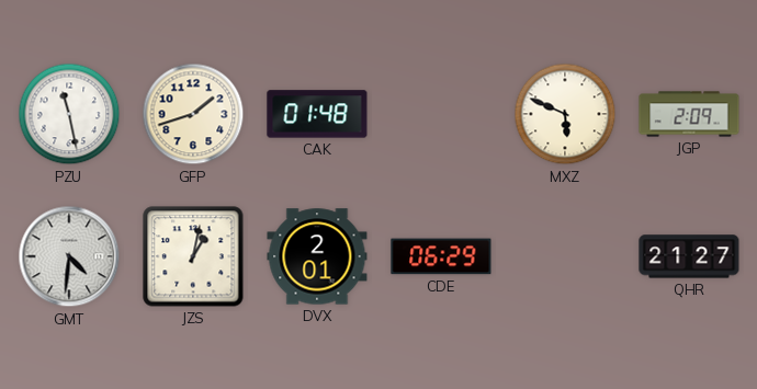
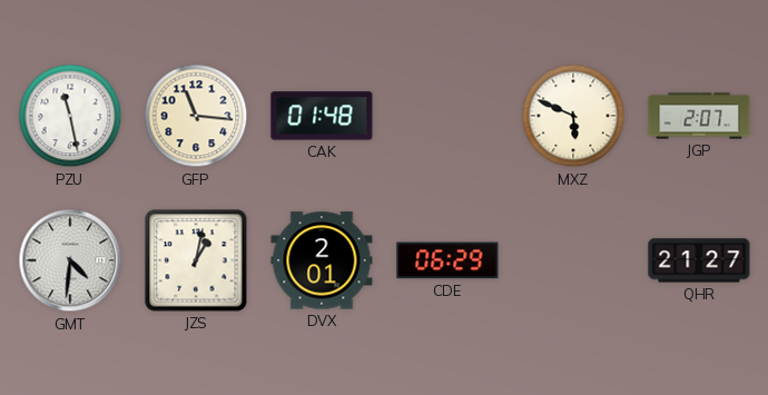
GFP: 1:42 -> 11:16 (196, 116)
JGP: 2:09 -> 2:07 (699, 116)
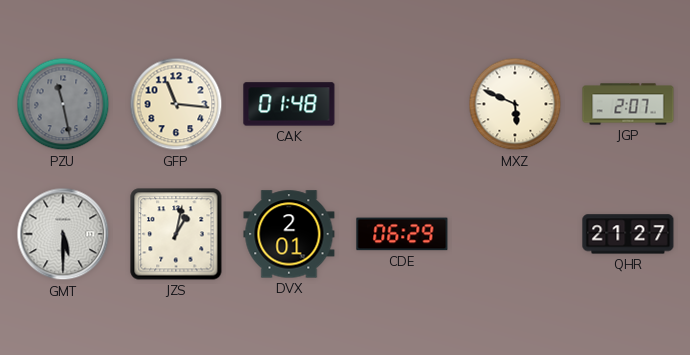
PZU dial: white -> grey (63, 104)
GMT: 4:31 -> 5:30 (63, 234)
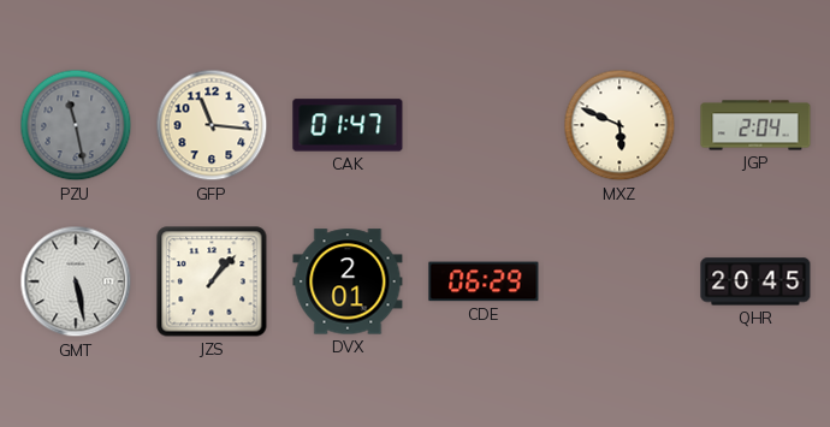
CAK: 01:48 -> 01:47 (348, 125)
JGP: 2:07 -> 2:04 (755, 125)
GMT: 5:30 -> 5:28 (76, 281)
JZS: 1:02 -> 1:07 (212, 281)
QHR: 21:27 -> 20:45 (755, 281)
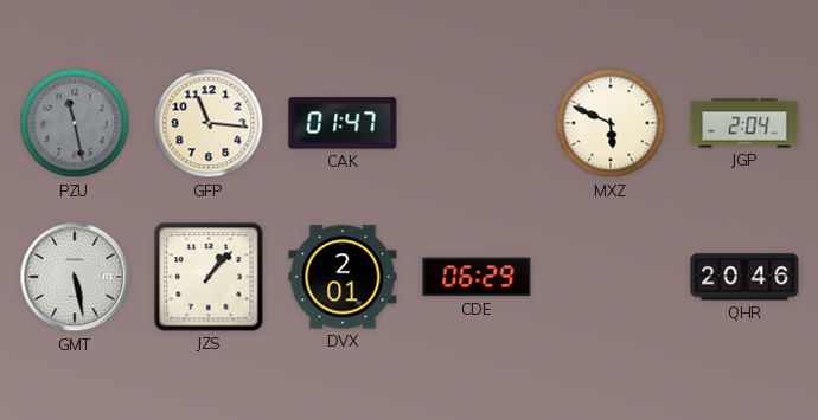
QHR: 20:45 -> 20:46 (744, 277)
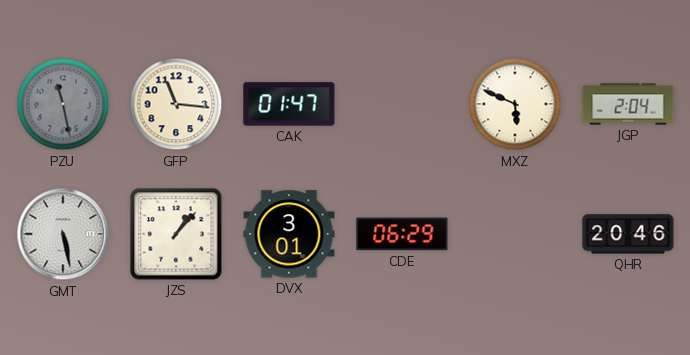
DVX: 2:01 -> 3:01 (289, 234)
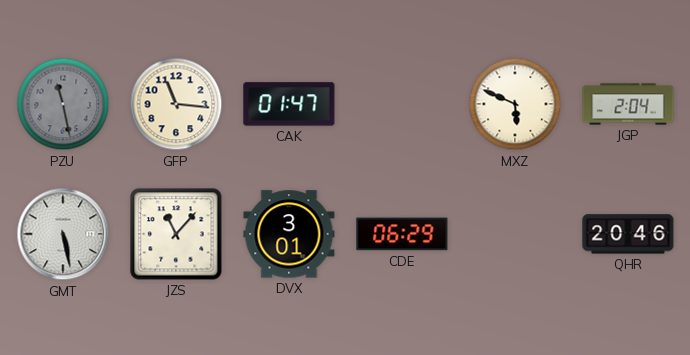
JZS: 1:07 -> 11:07 (176, 234)
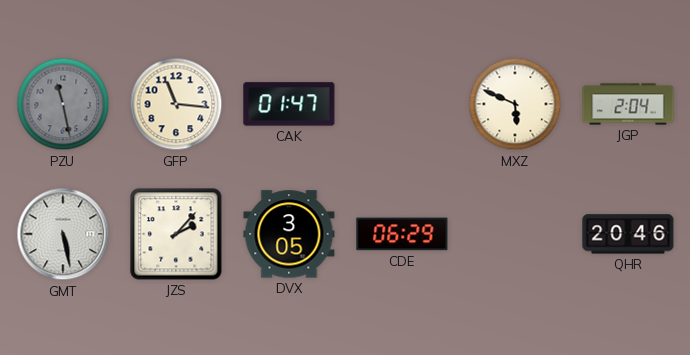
JZS: 11:07 -> 2:07 (176, 234)
DVX: 3:01 -> 3:05 (289, 234)
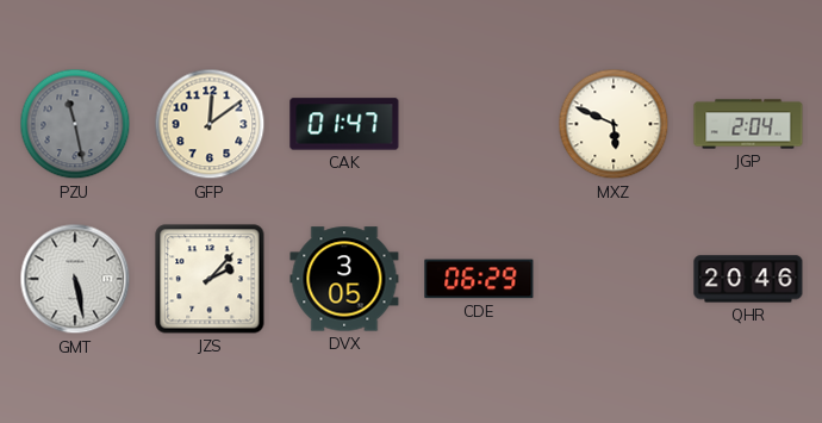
GFP: 11:16 -> 12:09 (210, 124)
